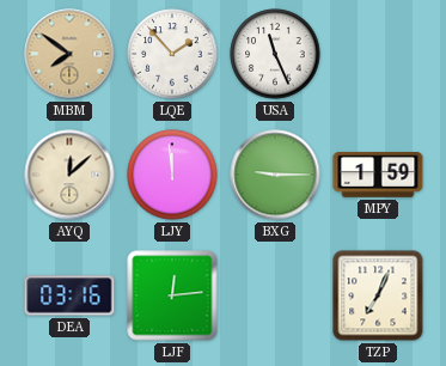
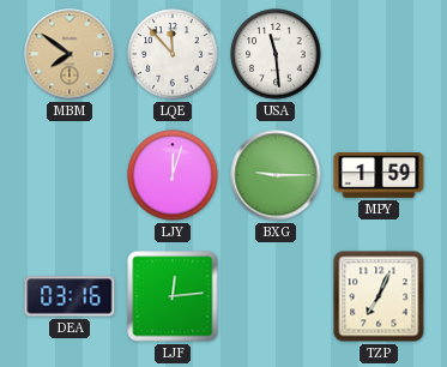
LQE: 1:53 -> 11:53 (173, 54)
USA: 11:26 -> 11:29 (276, 54)
AYQ: 12:08 -> none (69, 175)
LJY: 11:59 -> 12:03 (173, 175)
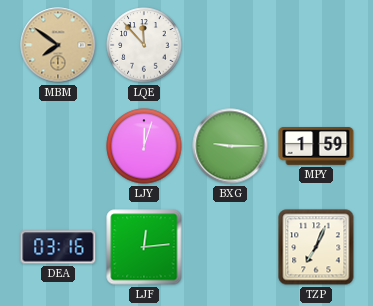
USA: 11:29 -> none (276, 54)
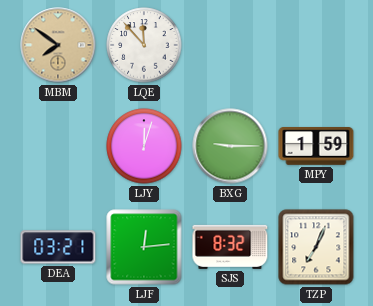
DEA: 03:16 -> 03:21 (58, 247)
SJS: none -> 8:32 (230, 247)
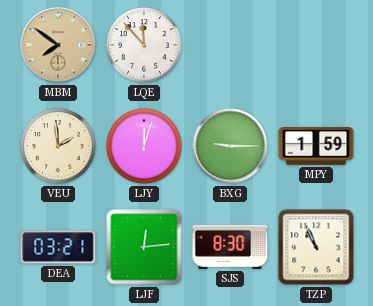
VEU: none -> 1:59 (58, 146)
SJS: 8:32 -> 8:30 (230, 247)
TZP: 7:04 -> 10:56 (316, 247)
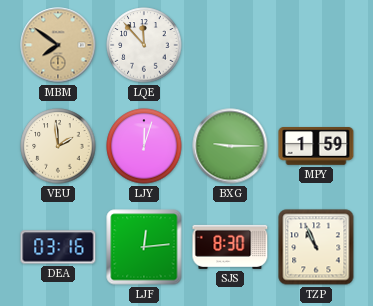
DEA: 03:21 -> 03:16 (58, 247)
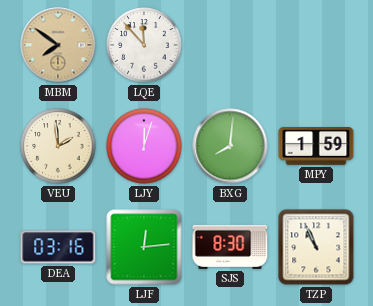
BXG: 9:15 -> 8:01 (230, 146)
